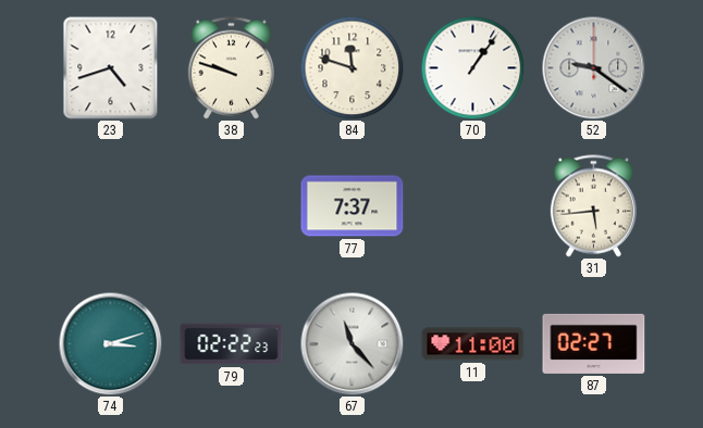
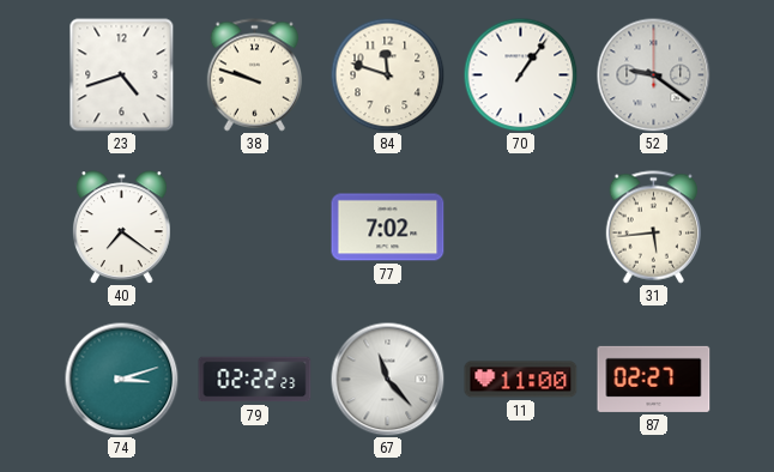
40: none -> 7:21 (121, 228)
77: 7:37 -> 7:02 (388, 228)
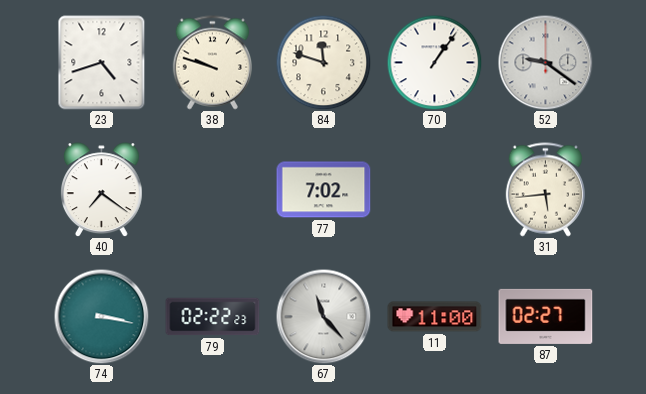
74: 3:12 -> 3:17 (101, 316)
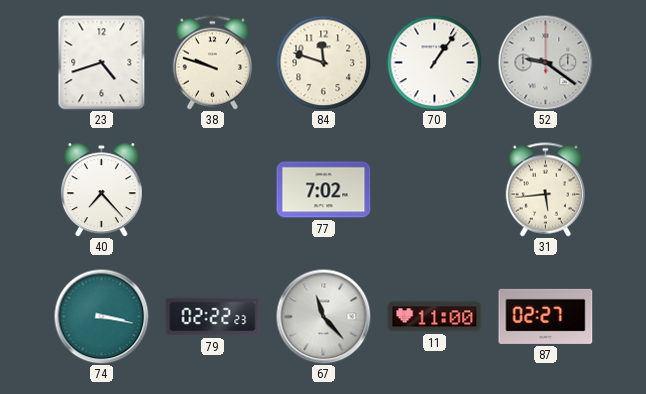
40: 7:21 -> 7:23 (101, 190)
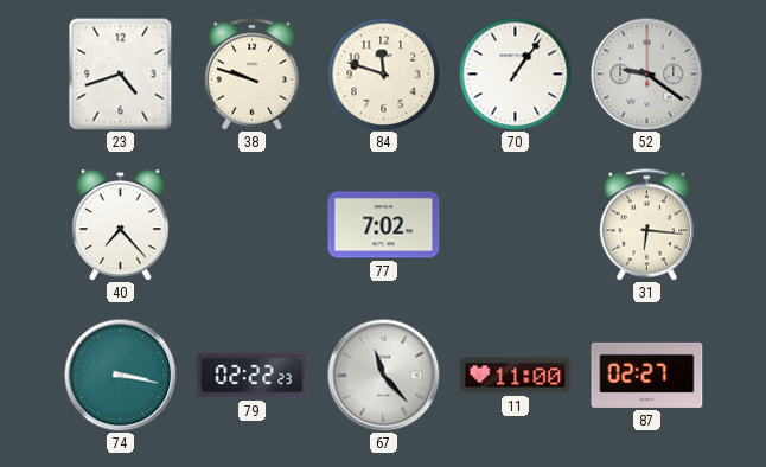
31: 5:44 -> 6:16 (646, 225)
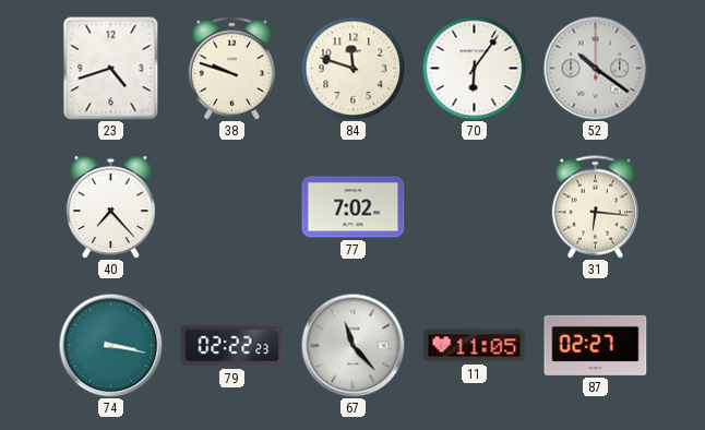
70: 1:06 -> 6:06 (474, 68)
52: 9:21 -> 10:21 (595, 68)
11: 11:00 -> 11:05 (475, 346)
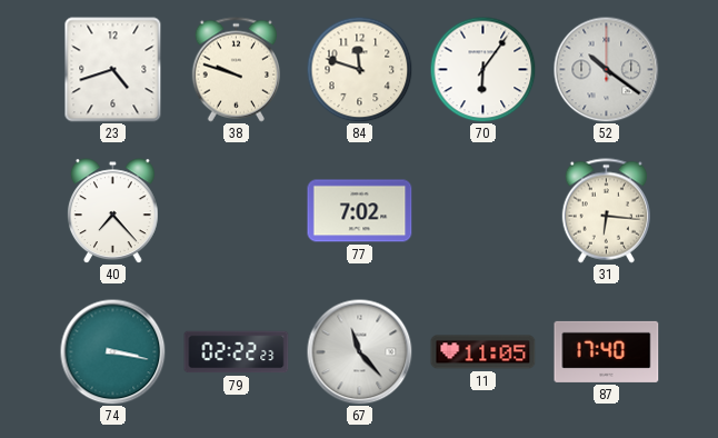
87: 02:27 -> 17:40 (607, 351)
